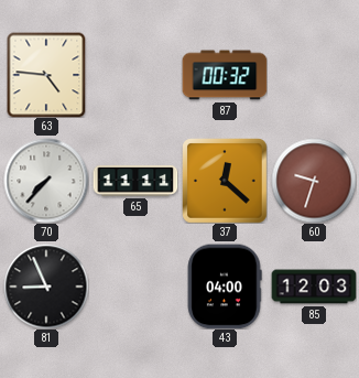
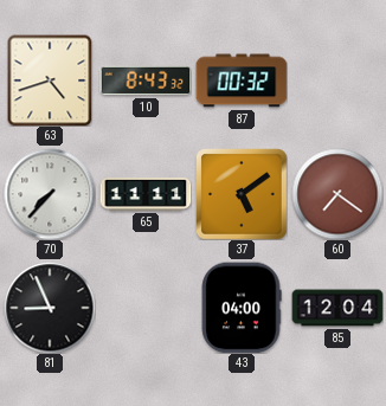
63: 4:46 -> 4:42 (50, 80)
10: none -> 8:43 (146, 80)
37: 12:22 -> 5:09 (242, 194)
60: 9:33 -> 7:21 (337, 194)
85: 12:03 -> 12:04 (337, 308)
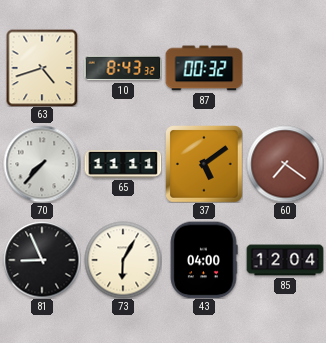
73: none -> 6:05 (123, 260)
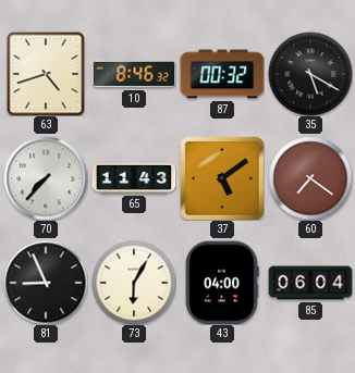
10: 8:43 -> 8:46 (134, 74)
35: none -> 5:20 (310, 74)
65: 11:11 -> 11:43 (134, 178)
85: 12:04 -> 06:04 (310, 283)
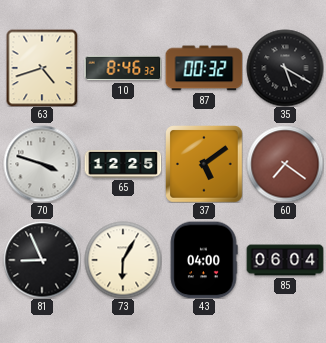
70: 7:37 -> 3:48 (42, 164)
65: 11:43 -> 12:25 (123, 164)
